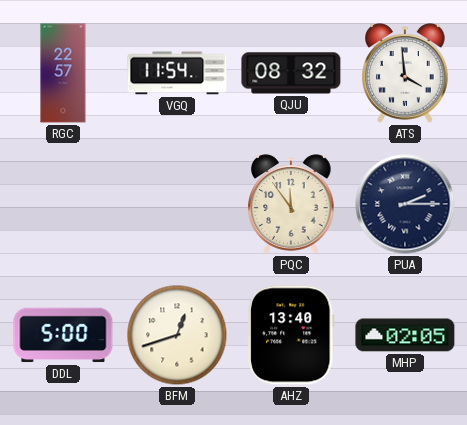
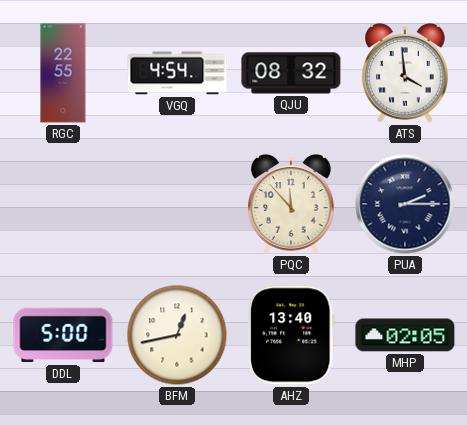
RGC: 22:57 -> 22:55 (63, 73)
VGQ: 11:54 -> 4:54 (177, 73)
PQC: 11:54 -> 11:53 (291, 204)
BFM: 12:42 -> 12:43 (177, 335)
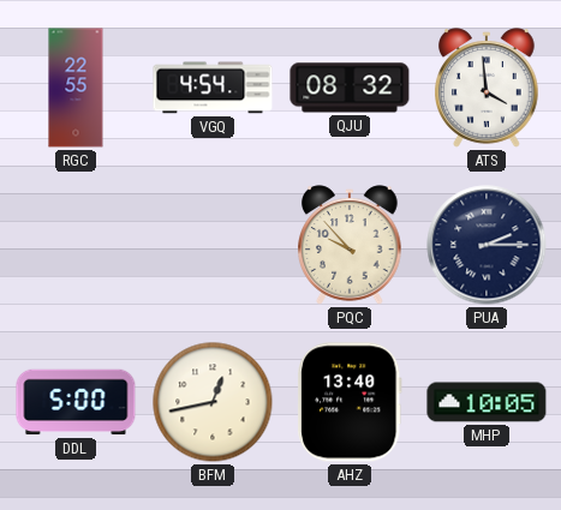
PQC: 11:53 -> 9:53 (350, 245)
MHP: 02:05 -> 10:05 (487, 402)
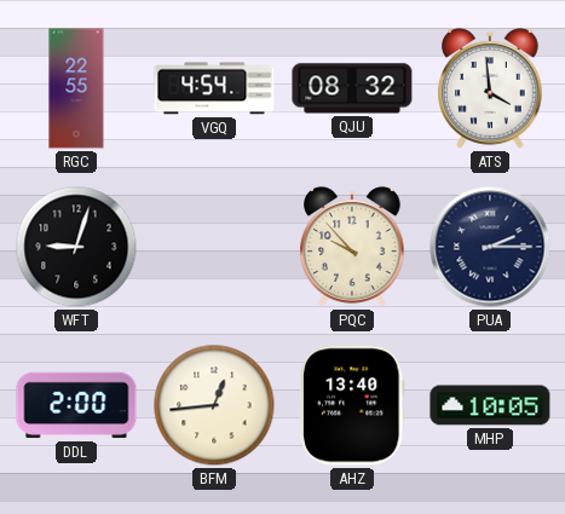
WFT: none -> 9:03 (76, 247)
DDL: 5:00 -> 2:00 (76, 405)
BFM: 12:43 -> 12:44 (214, 405)
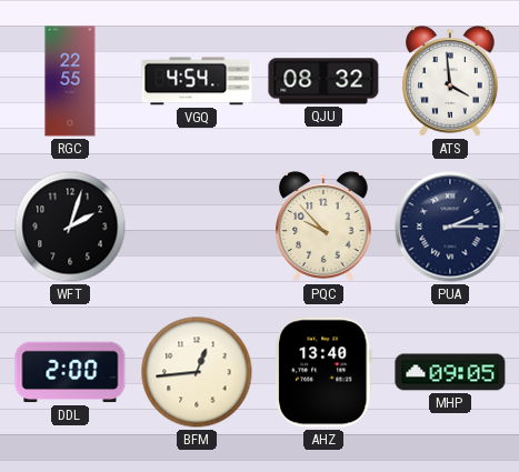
WFT: 9:03 -> 2:03 (70, 227)
MHP: 10:05 -> 09:05 (450, 372)
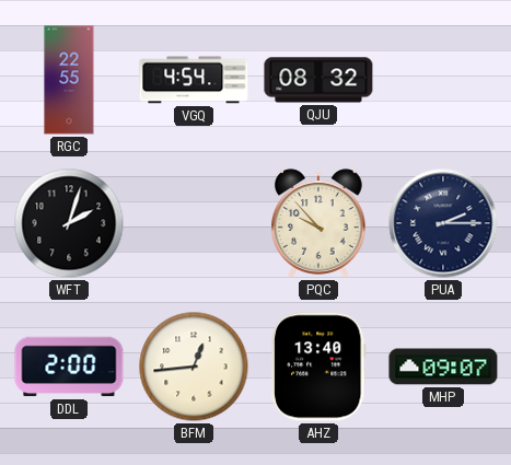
ATS: 3:59 -> none (450, 81)
MHP: 09:05 -> 09:07 (443, 367)
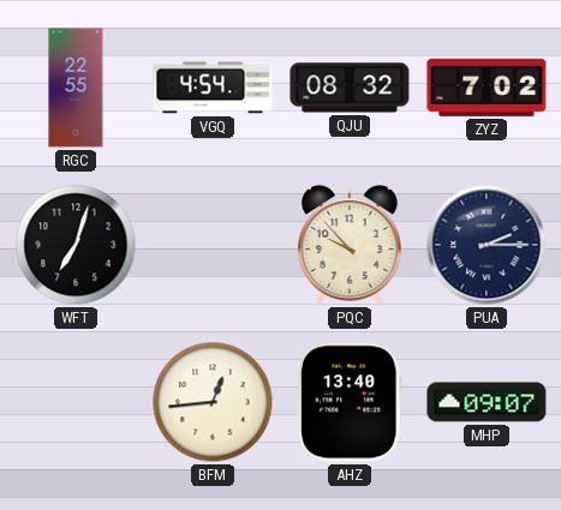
ZYZ: none -> 7:02 (487, 88)
WFT: 2:03 -> 7:03 (76, 245)
DDL: 2:00 -> none (69, 367)
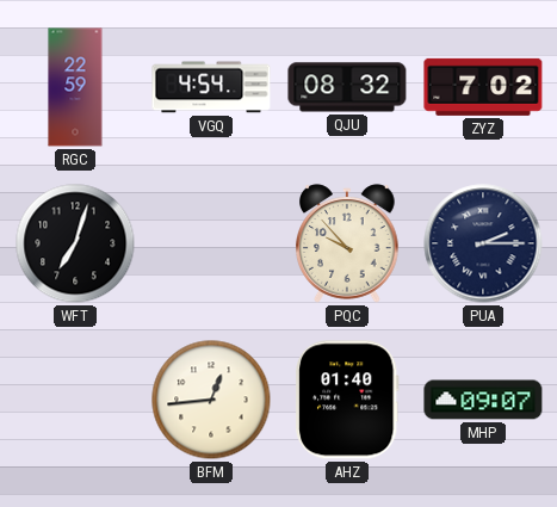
RGC: 22:55 -> 22:59 (75, 87)
AHZ: 13:40 -> 01:40 (348, 400)
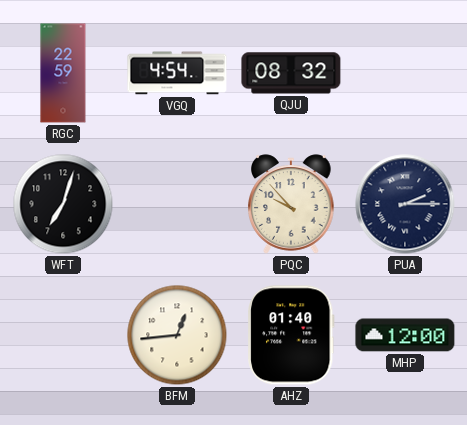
ZYZ: 7:02 -> none (483, 87)
MHP: 09:07 -> 12:00 (405, 335)
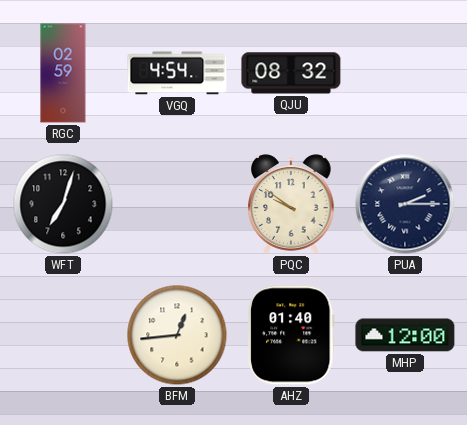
RGC: 22:59 -> 02:59 (63, 73)
PQC: 9:53 -> 9:51 (291, 204)
